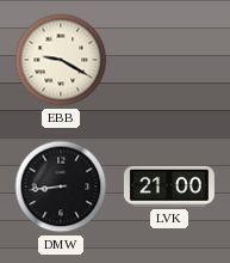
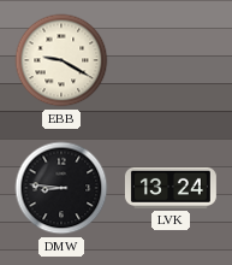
DMW: 8:44 -> 8:46 (61, 188)
LVK: 21:00 -> 13:24 (171, 188)
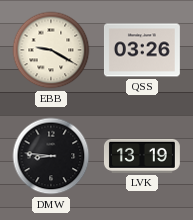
QSS: none -> 03:26 (142, 50)
LVK: 13:24 -> 13:19 (142, 156)
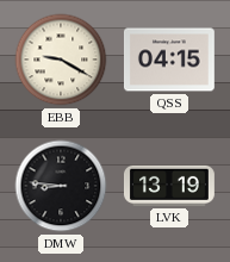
QSS: 03:26 -> 04:15 (169, 60)
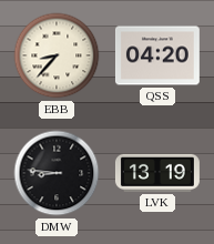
EBB: 9:20 -> 8:37 (57, 55)
QSS: 04:15 -> 04:20 (157, 55)
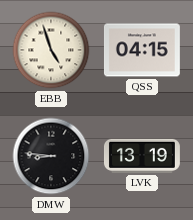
EBB: 8:37 -> 4:57 (51, 50)
QSS: 04:20 -> 04:15 (142, 50)
